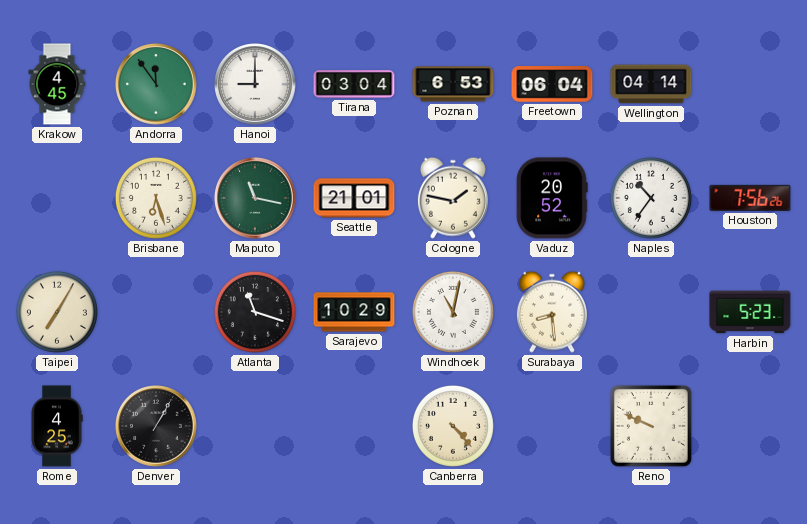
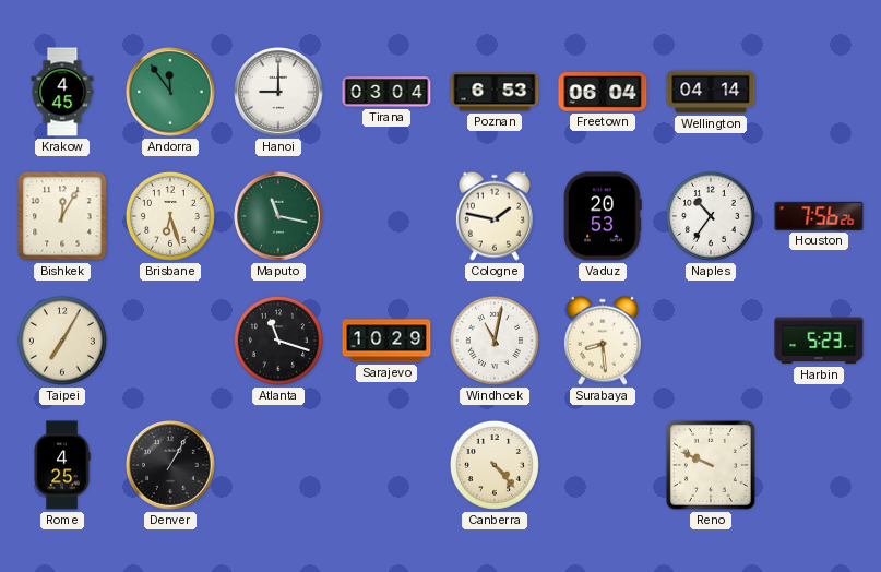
Bishkek: none -> 12:05 (62, 216)
Seattle: 21:01 -> none (354, 198)
Vaduz: 20:52 -> 20:53 (603, 216)
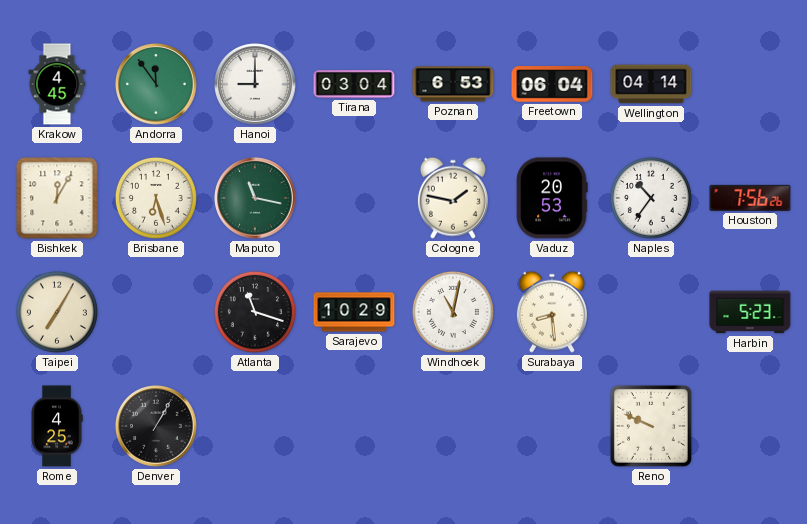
Canberra: 4:23 -> none (495, 465)
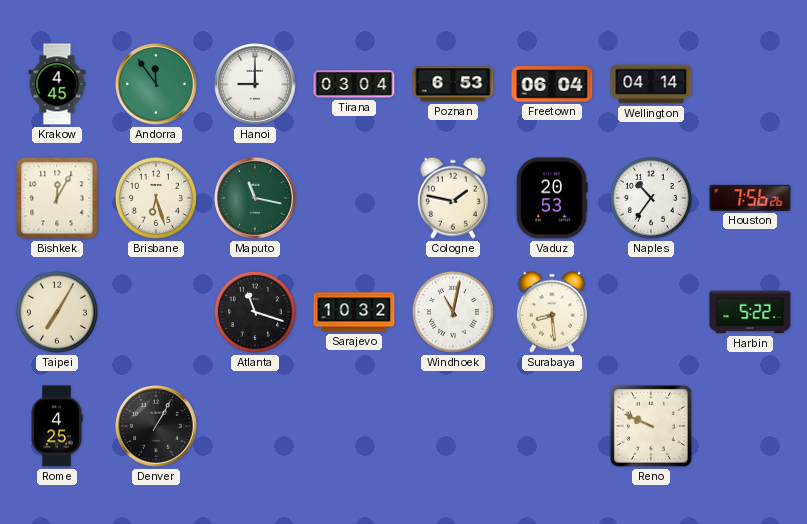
Sarajevo: 10:29 -> 10:32 (354, 312)
Harbin: 5:23 -> 5:22 (750, 312)
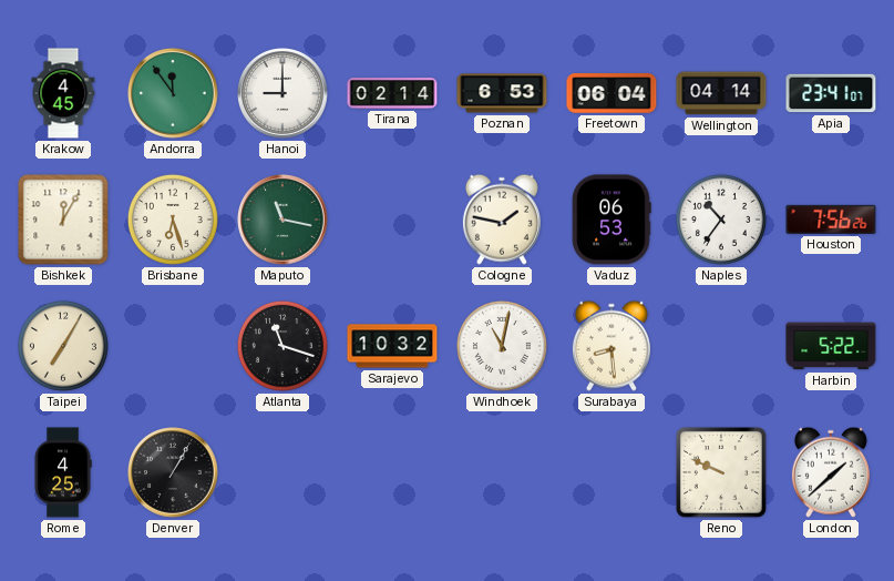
Tirana: 03:04 -> 02:14 (392, 93)
Apia: none -> 23:41 (831, 93)
Vaduz: 20:53 -> 06:53 (612, 220)
London: none -> 1:38 (831, 472)
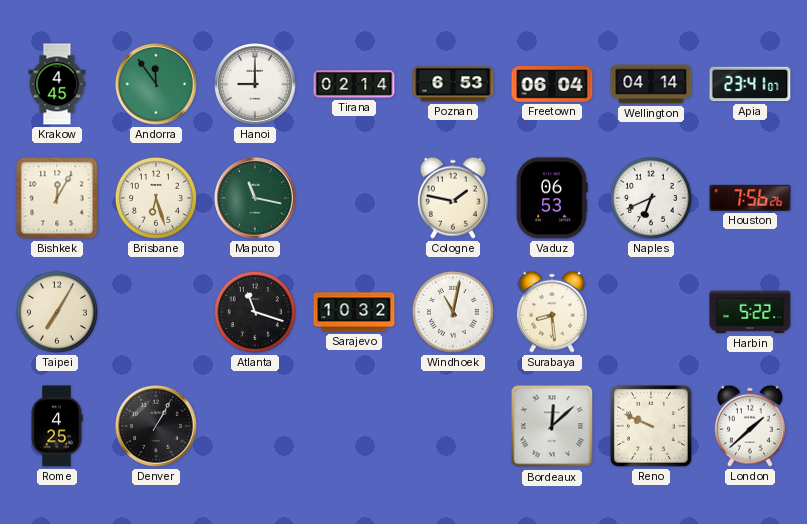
Naples: 10:36 -> 6:41 (651, 198)
Bordeaux: none -> 12:08 (552, 426)
